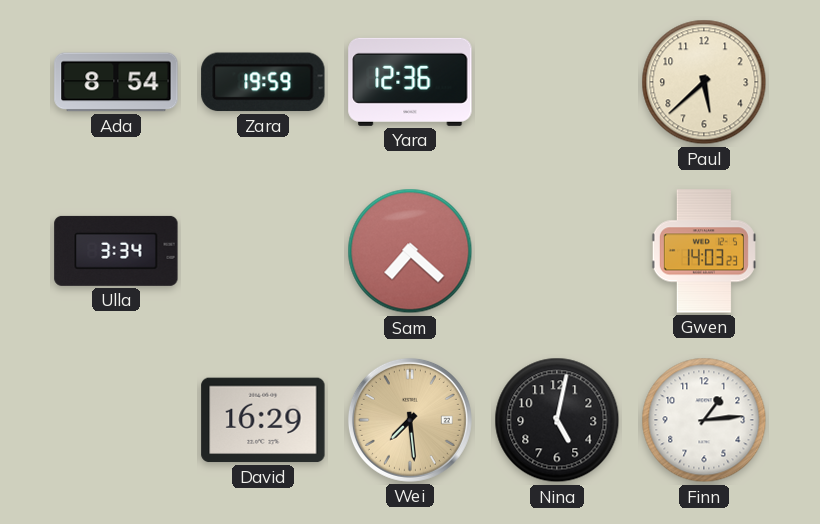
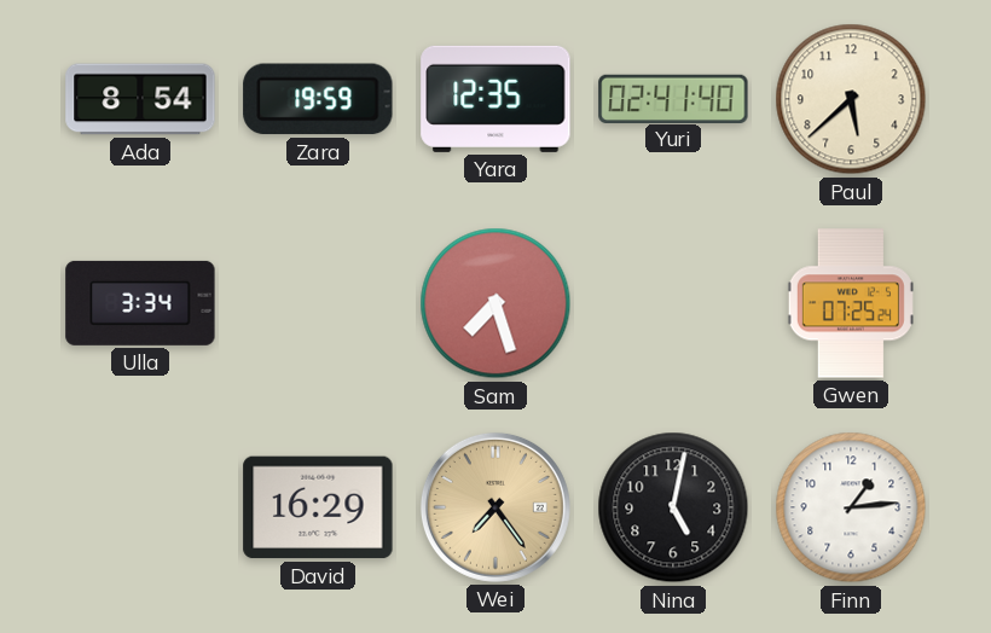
Yara: 12:36 -> 12:35 (495, 99)
Yuri: none -> 02:41 (673, 98)
Sam: 7:22 -> 7:27 (495, 303)
Gwen: 14:03 -> 07:25 (851, 303)
Wei: 7:29 -> 7:24 (495, 507)
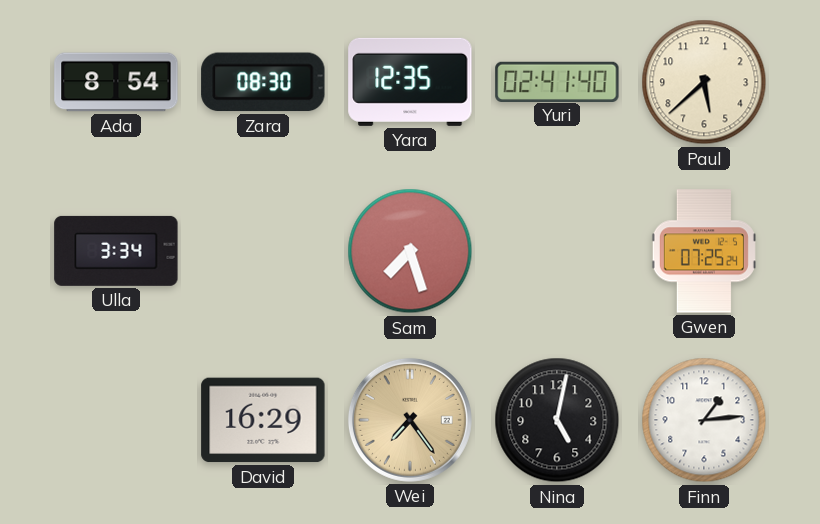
Zara: 19:59 -> 08:30 (263, 82)
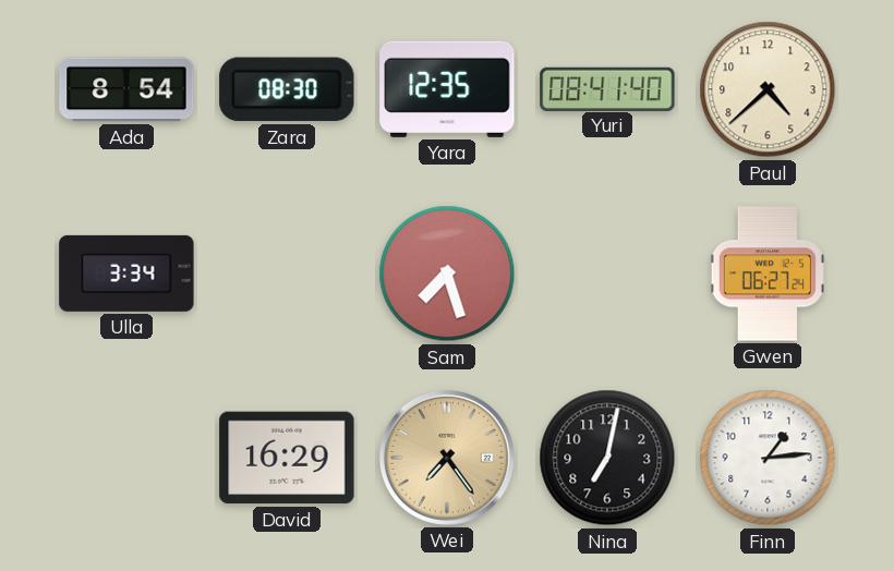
Yuri: 02:41 -> 08:41 (607, 88)
Paul: 5:38 -> 4:38 (768, 89)
Gwen: 07:25 -> 06:27 (768, 274)
Nina: 5:02 -> 7:02 (607, 458)
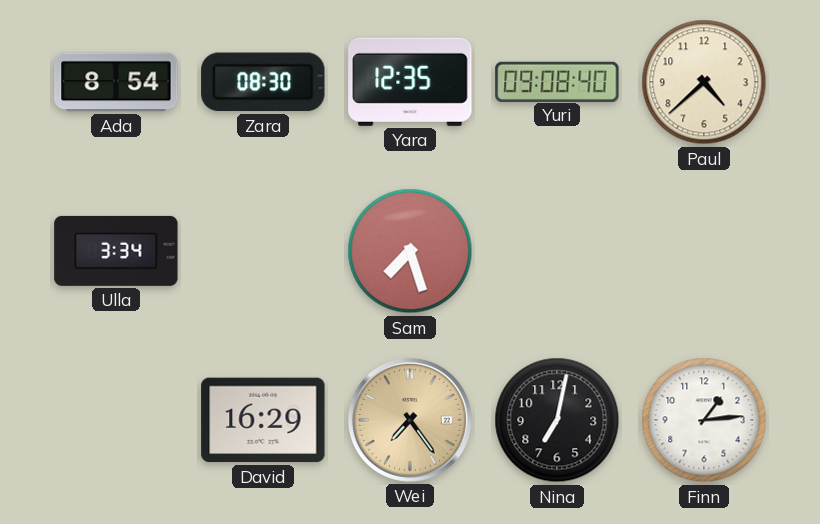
Yuri: 08:41 -> 09:08 (557, 81)
Gwen: 06:27 -> none (768, 274)
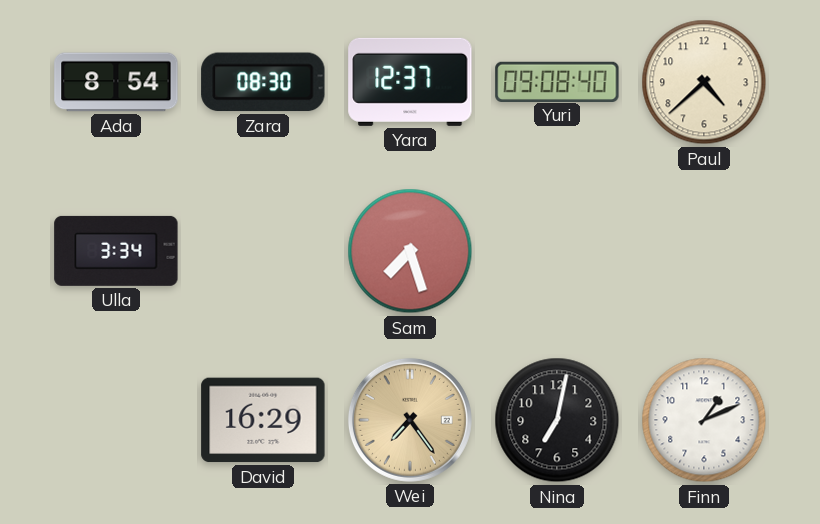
Yara: 12:35 -> 12:37 (410, 82)
Finn: 1:14 -> 1:11 (704, 420)
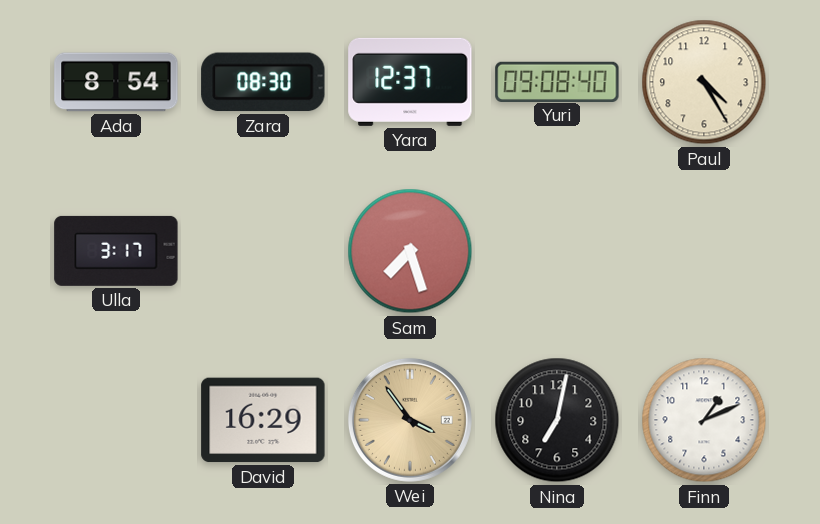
Paul: 4:38 -> 4:25 (704, 82)
Ulla: 3:34 -> 3:17 (116, 251)
Wei: 7:24 -> 3:54 (410, 420)
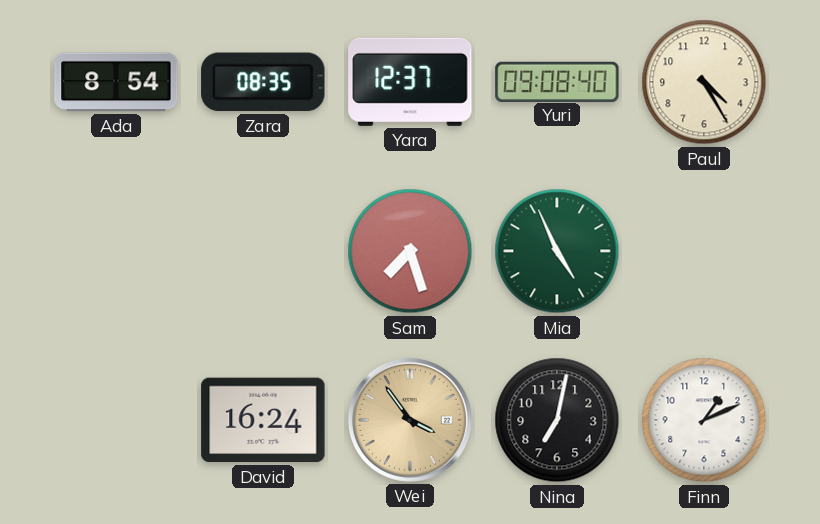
Zara: 08:30 -> 08:35 (263, 82)
Ulla: 3:17 -> none (116, 251)
Mia: none -> 4:56 (557, 251)
David: 16:29 -> 16:24 (263, 420)
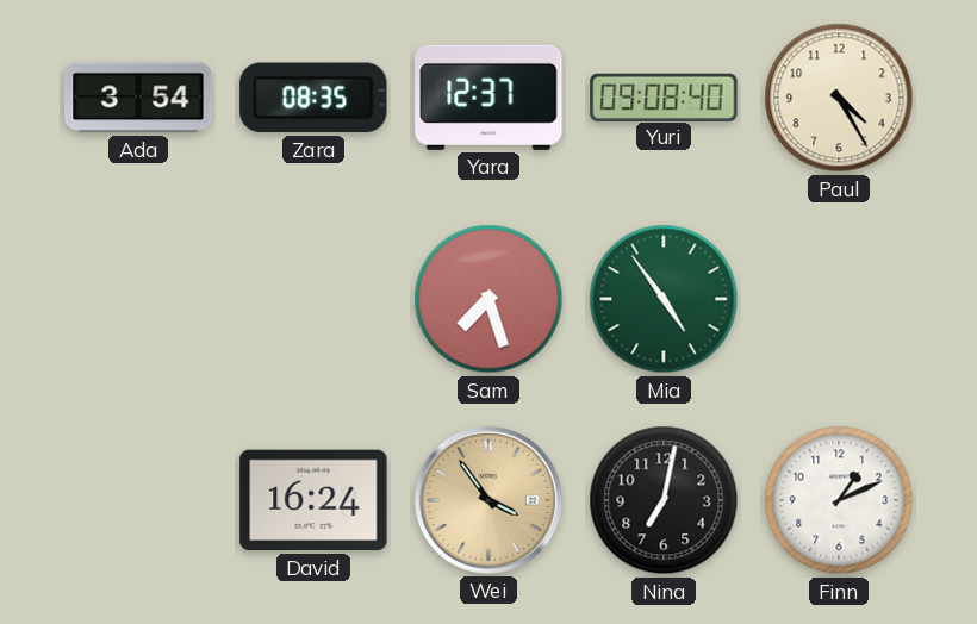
Ada: 8:54 -> 3:54 (138, 98)
Mia: 4:56 -> 4:54 (664, 299)
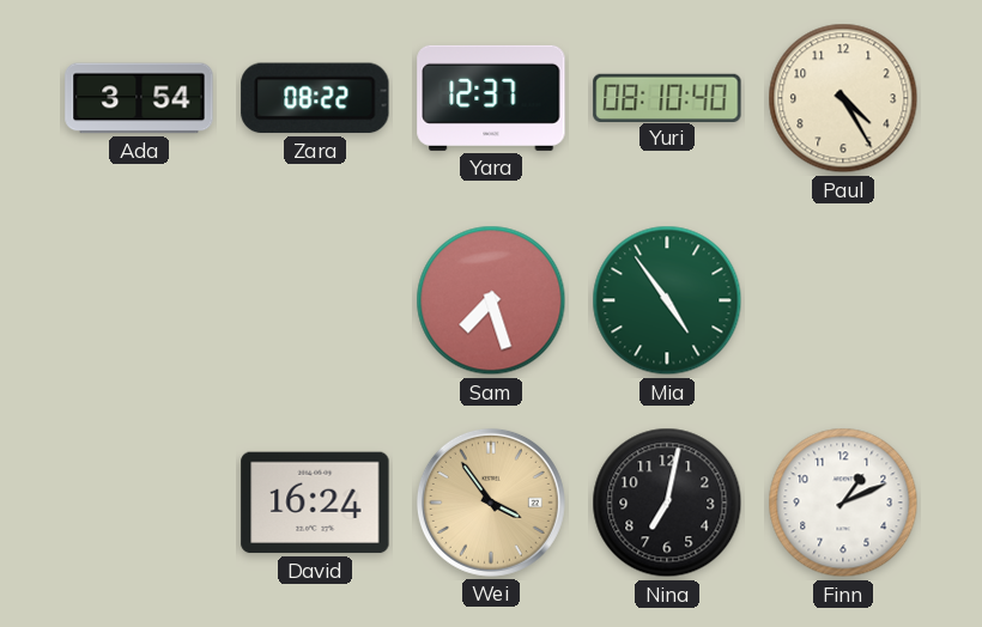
Zara: 08:35 -> 08:22 (315, 98)
Yuri: 09:08 -> 08:10 (667, 97)
